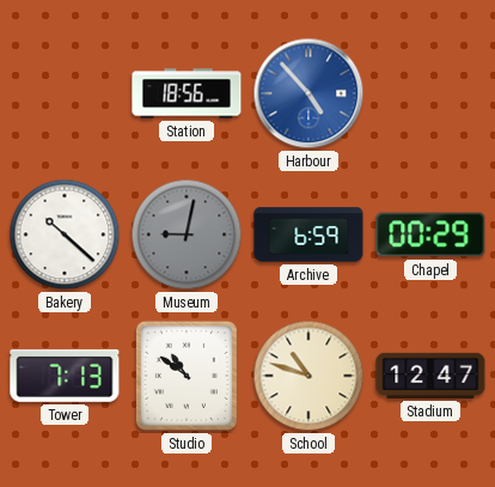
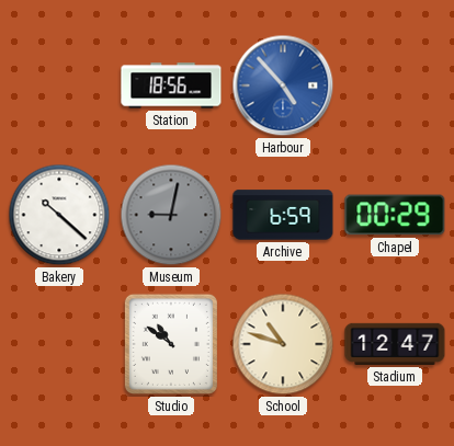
Tower: 7:13 -> none (65, 376)
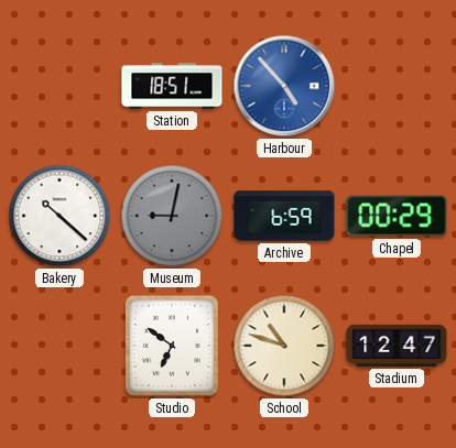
Station: 18:56 -> 18:51 (172, 86)
Studio: 10:51 -> 6:51 (172, 346)
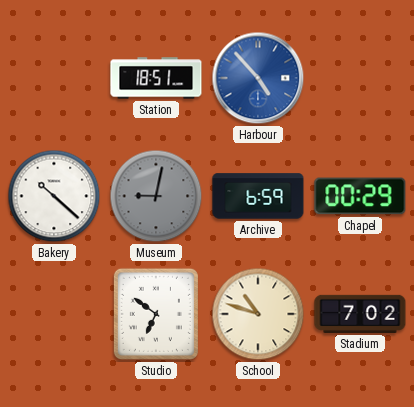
Stadium: 12:47 -> 7:02 (360, 314)
